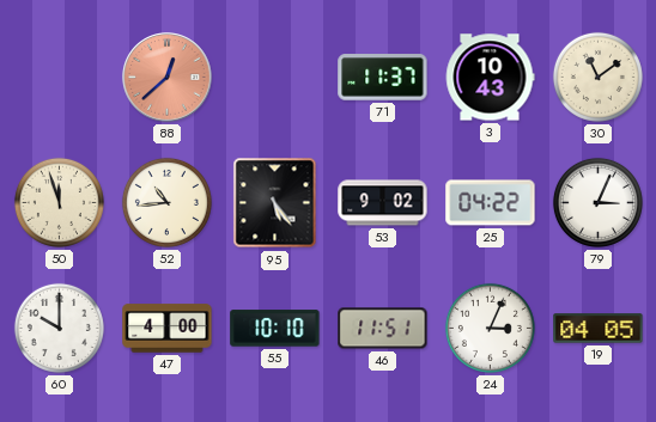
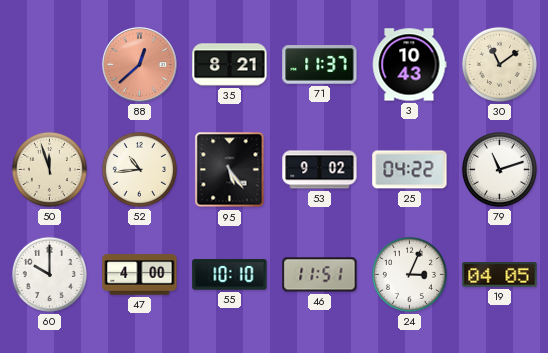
35: none -> 8:21 (230, 65)
79: 3:04 -> 11:12 (499, 169)
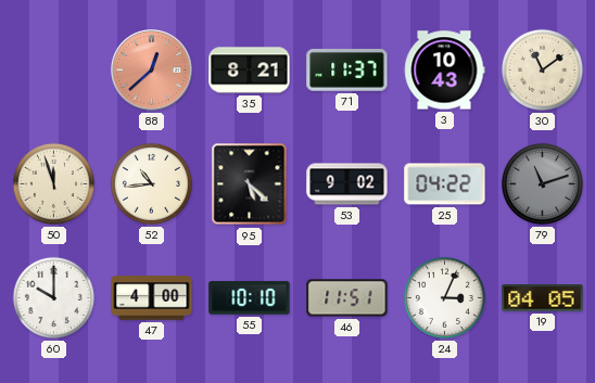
95: 5:24 -> 5:22 (250, 184)
79 dial: white -> grey (542, 183)
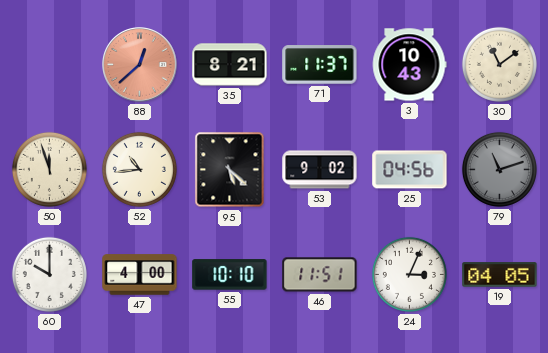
25: 04:22 -> 04:56 (410, 170)
